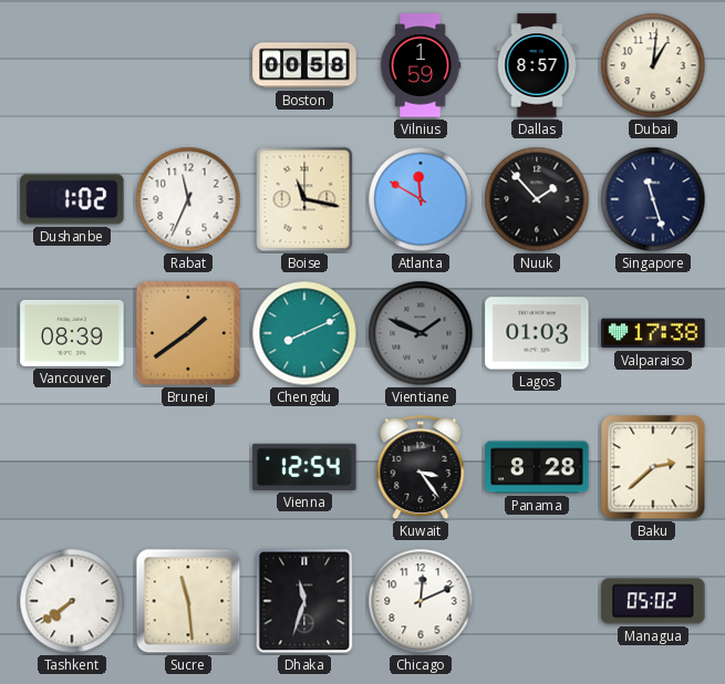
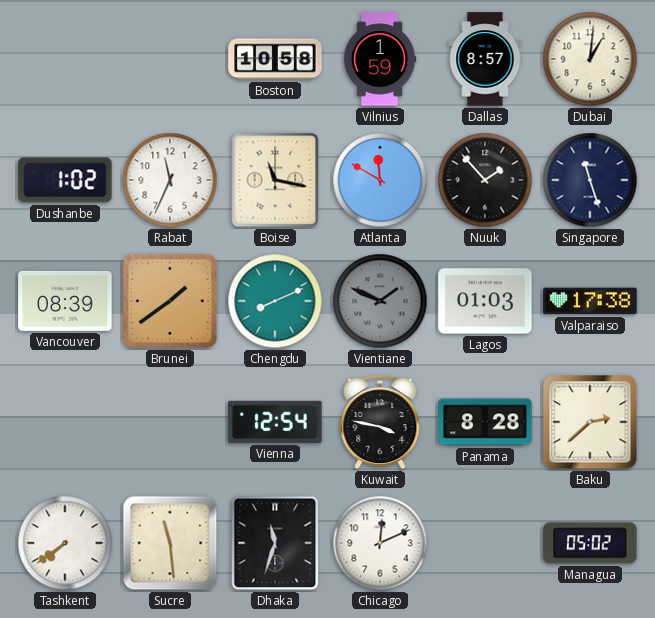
Boston: 00:58 -> 10:58 (275, 59)
Kuwait: 3:24 -> 3:47 (380, 423)
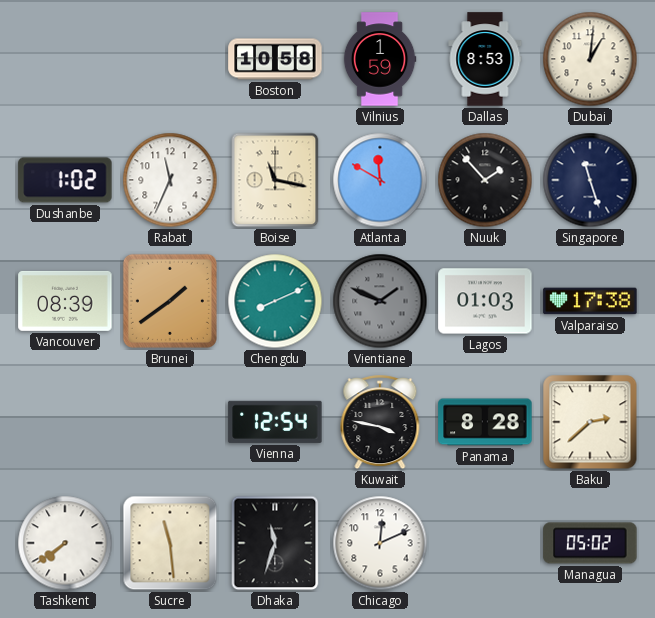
Dallas: 8:57 -> 8:53 (485, 59)
